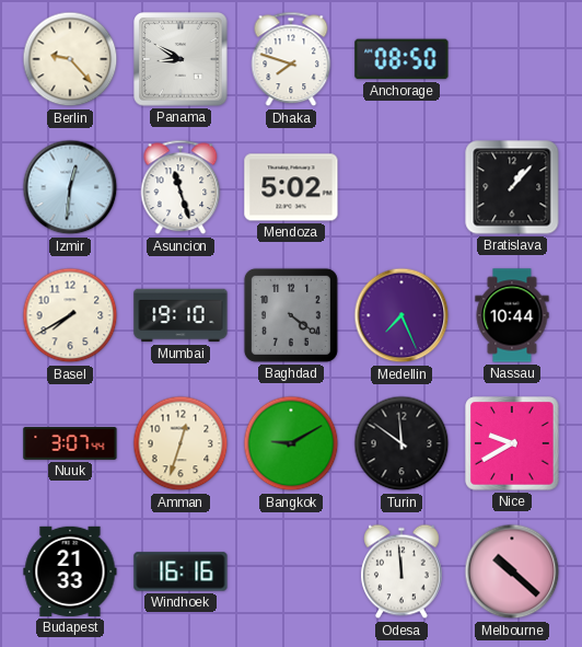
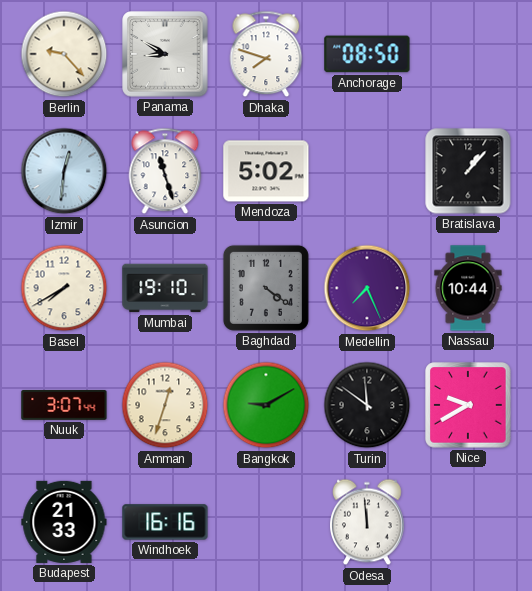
Melbourne: 10:22 -> none (512, 571)
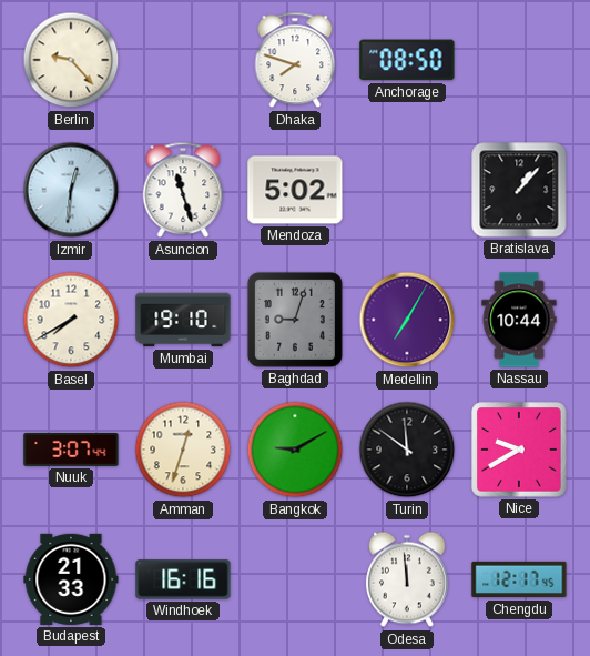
Panama: 8:50 -> none (165, 54)
Baghdad: 4:21 -> 9:03 (295, 320)
Medellin: 7:26 -> 7:05 (407, 320)
Chengdu: none -> 12:17 (519, 579)
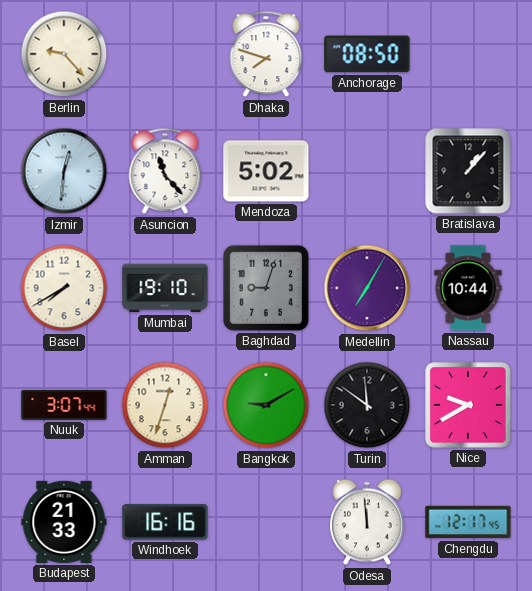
Asuncion: 11:27 -> 11:23 (165, 171)
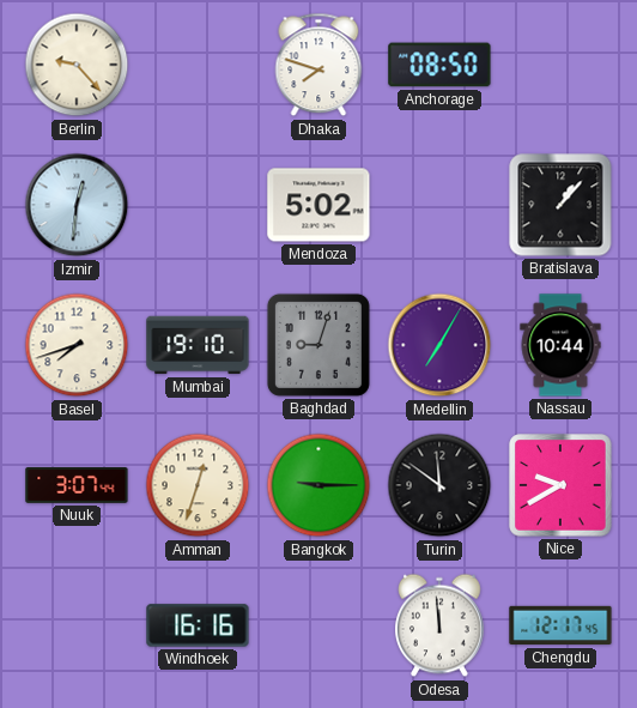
Asuncion: 11:23 -> none (165, 171)
Basel: 7:40 -> 7:42 (77, 345)
Bangkok: 9:10 -> 9:15 (318, 485)
Budapest: 21:33 -> none (64, 522)
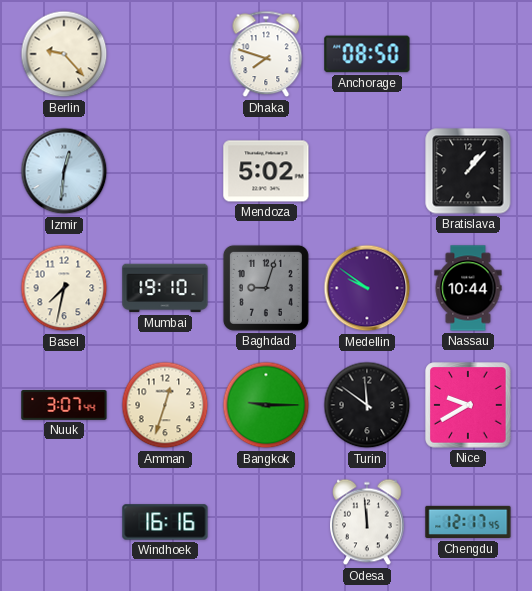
Basel: 7:42 -> 7:32 (64, 288)
Medellin: 7:05 -> 9:51 (367, 288)
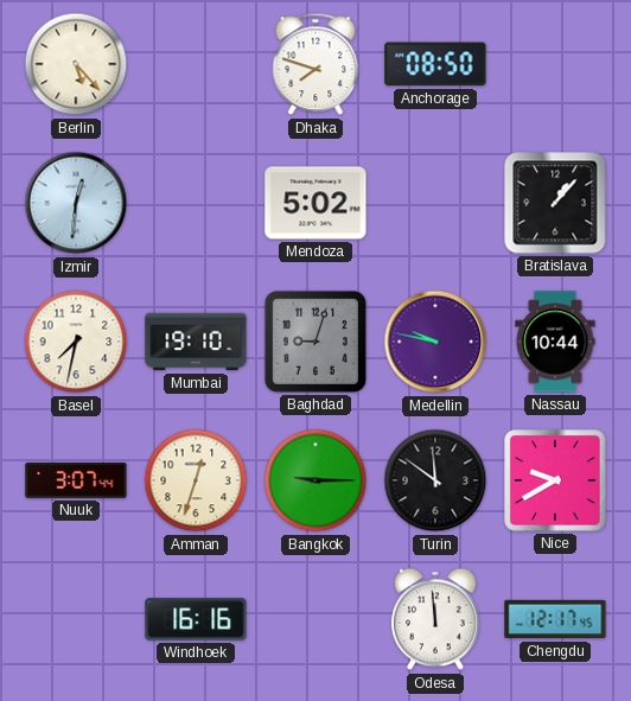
Berlin: 9:23 -> 5:23 (76, 64)
Medellin: 9:51 -> 9:47 (435, 342)
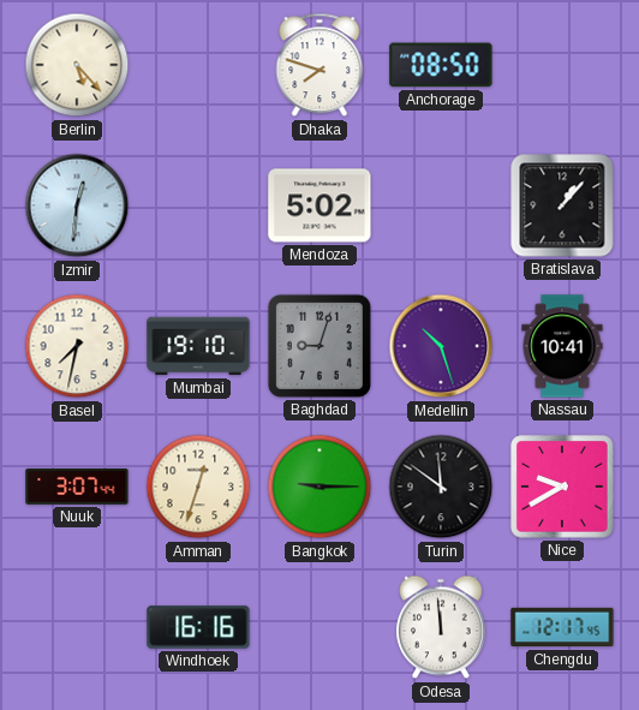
Medellin: 9:47 -> 10:27 (441, 346)
Nassau: 10:44 -> 10:41 (562, 346)
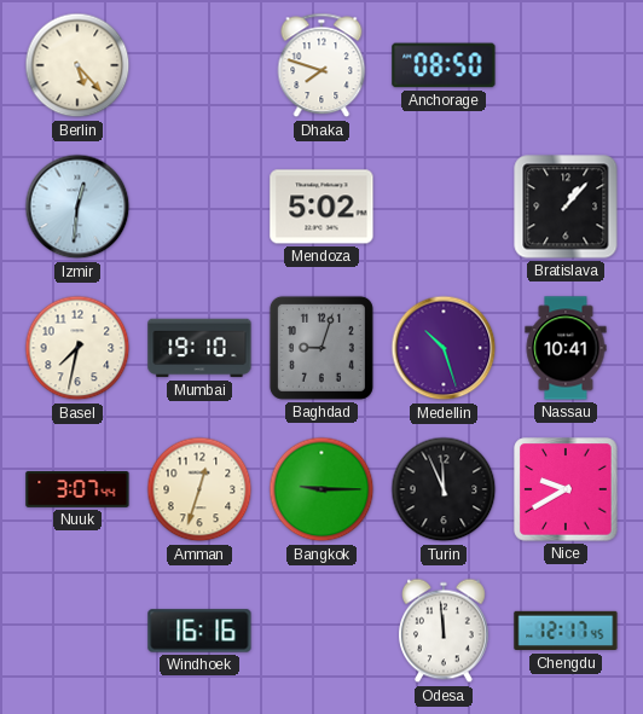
Turin: 11:51 -> 11:56 (444, 489)
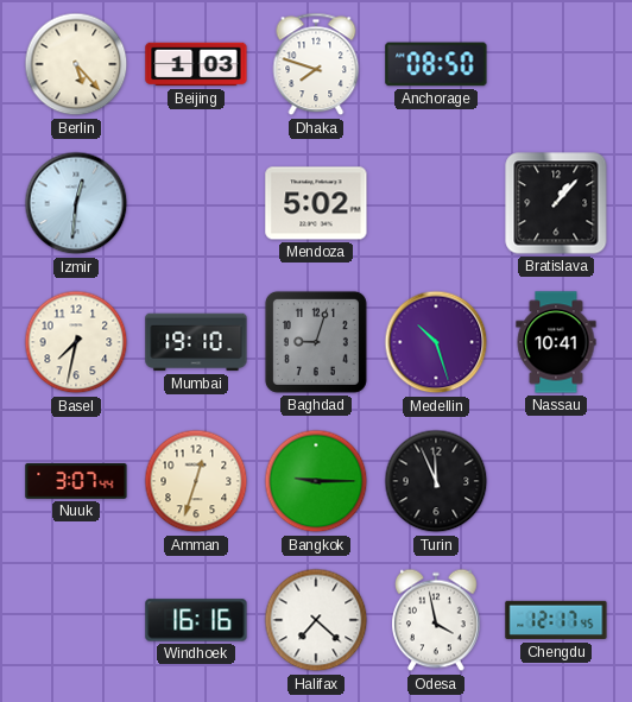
Beijing: none -> 1:03 (196, 64)
Nice: 9:40 -> none (566, 489)
Halifax: none -> 7:22 (316, 620)
Odesa: 11:59 -> 3:58 (437, 620)
